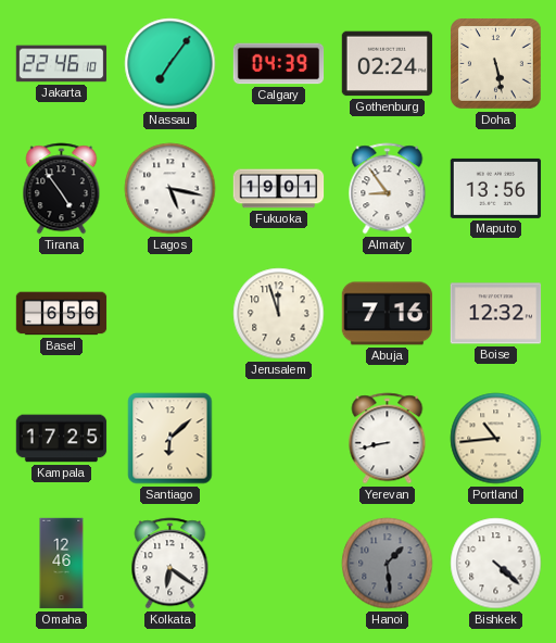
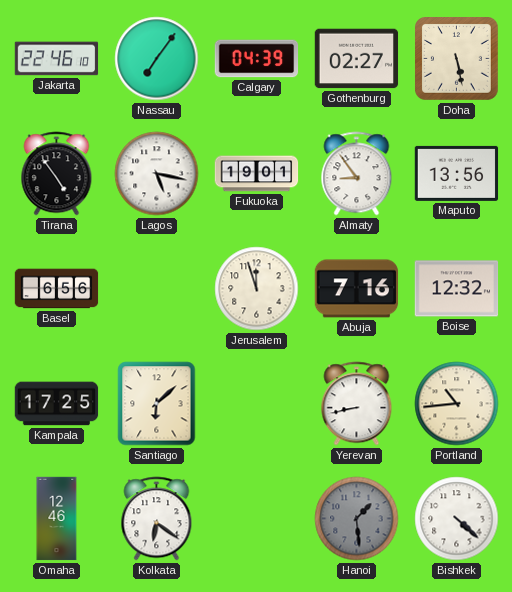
Gothenburg: 02:24 -> 02:27 (357, 59)
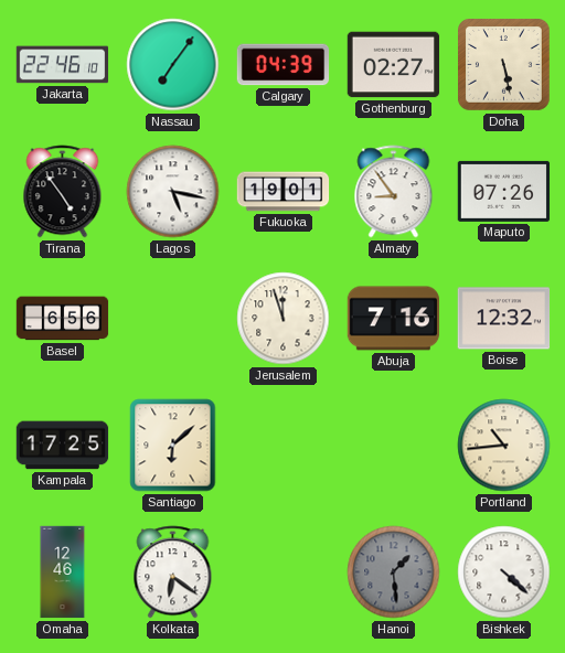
Maputo: 13:56 -> 07:26 (504, 191)
Yerevan: 8:43 -> none (357, 404)
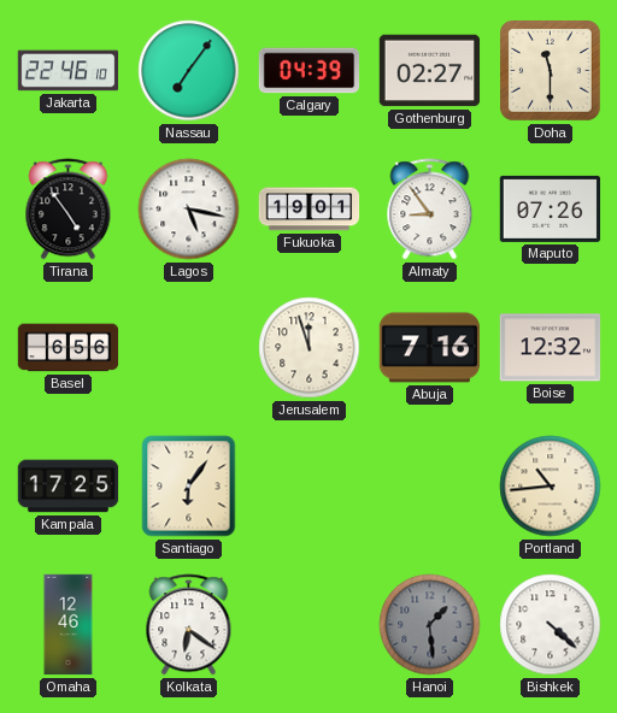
Doha: 5:28 -> 11:30 (551, 71)
Santiago: 6:08 -> 6:06 (189, 487)
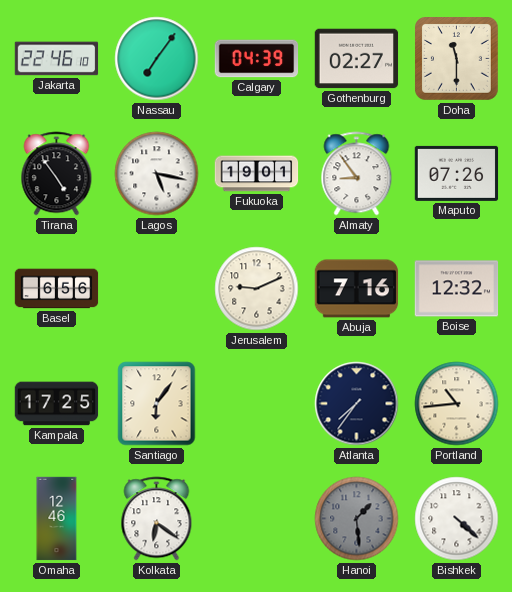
Jerusalem: 11:57 -> 9:11 (257, 289)
Atlanta: none -> 7:36 (357, 404)
